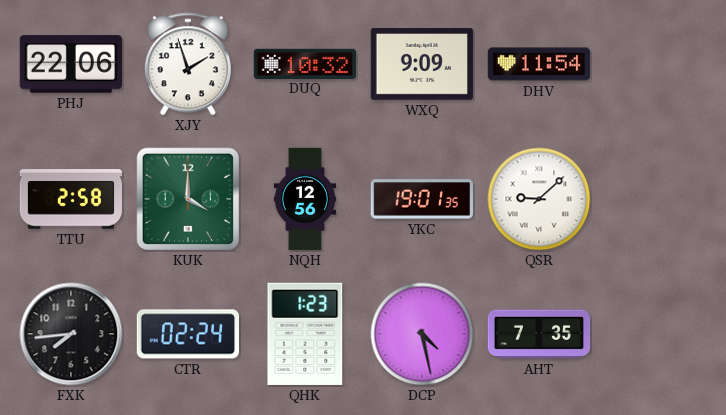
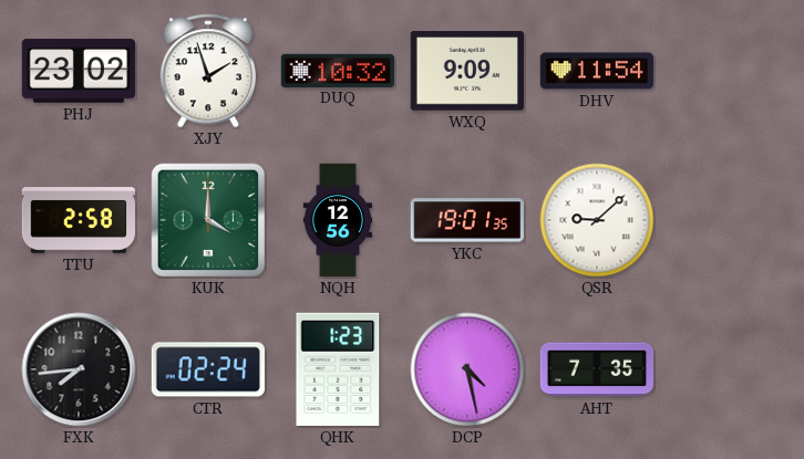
PHJ: 22:06 -> 23:02 (78, 71)
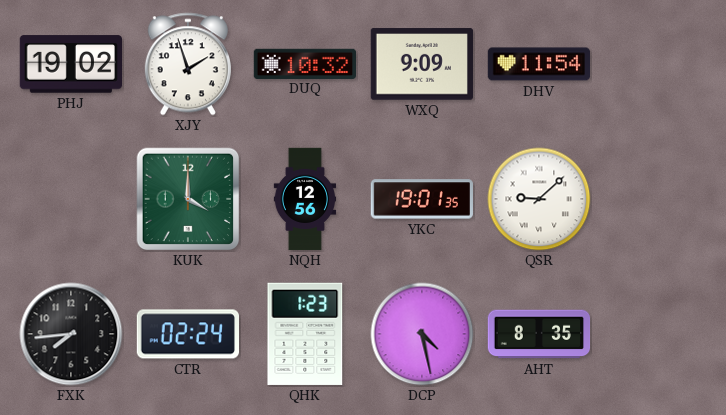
PHJ: 23:02 -> 19:02 (70, 64)
TTU: 2:58 -> none (79, 220)
AHT: 7:35 -> 8:35 (539, 334)
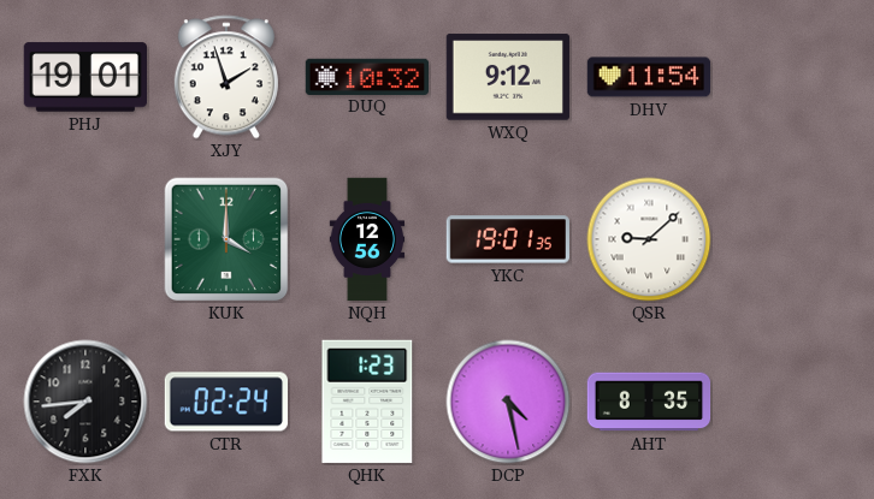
PHJ: 19:02 -> 19:01 (84, 77)
WXQ: 9:09 -> 9:12 (507, 77)
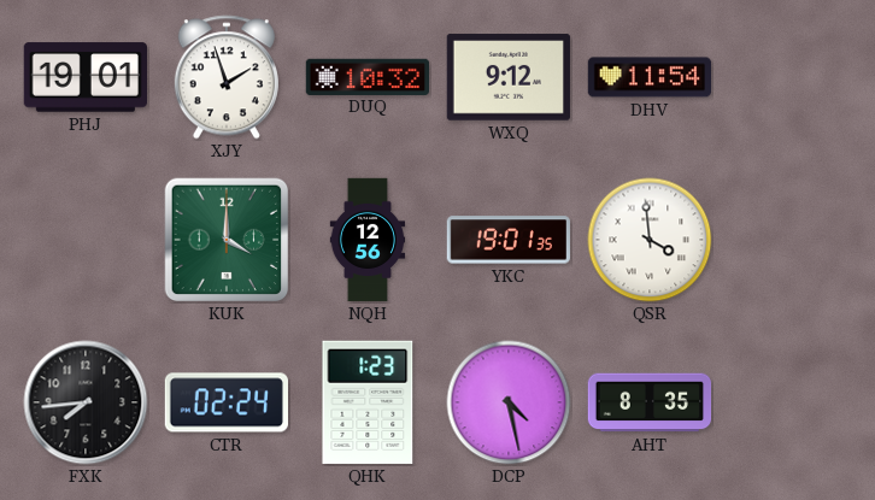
QSR: 9:08 -> 3:59 (650, 240)
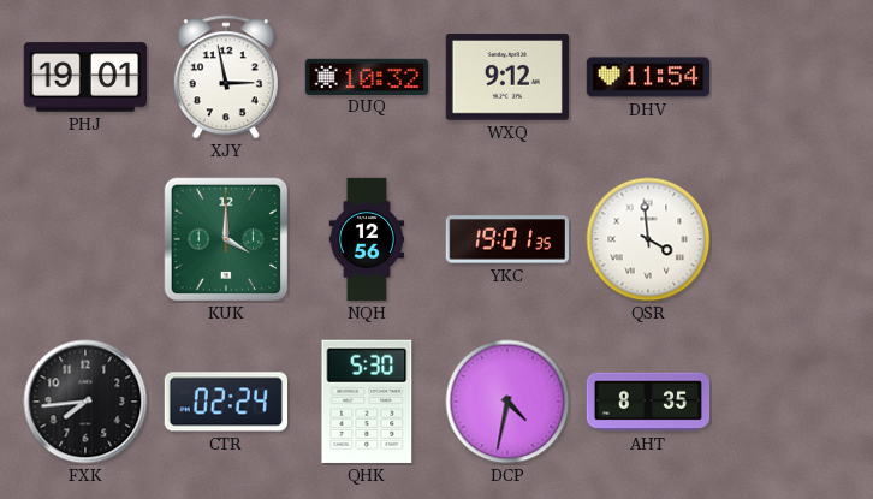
XJY: 1:57 -> 2:58 (226, 77)
QHK: 1:23 -> 5:30 (367, 402)
DCP: 4:28 -> 4:32 (507, 402)
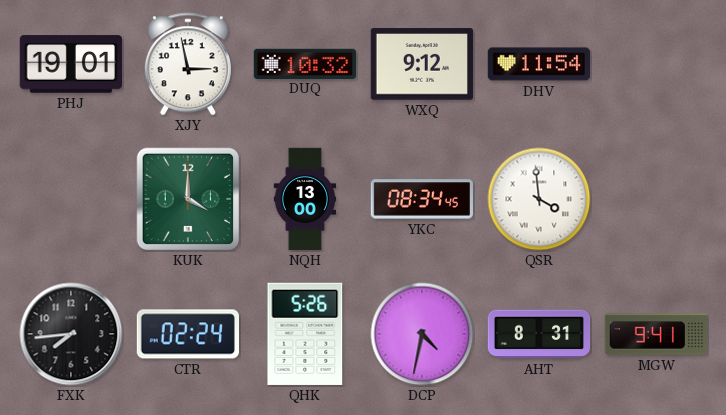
NQH: 12:56 -> 13:00 (305, 199)
YKC: 19:01 -> 08:34 (422, 199)
QHK: 5:30 -> 5:26 (305, 334)
AHT: 8:35 -> 8:31 (539, 334)
MGW: none -> 9:41 (656, 334)
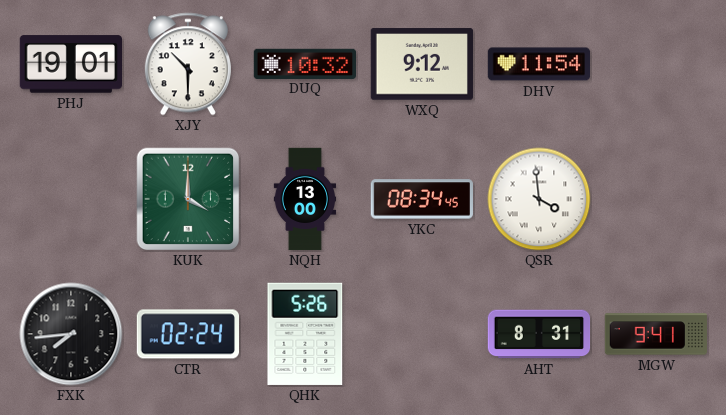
XJY: 2:58 -> 10:30 (188, 64)
DCP: 4:32 -> none (422, 334)
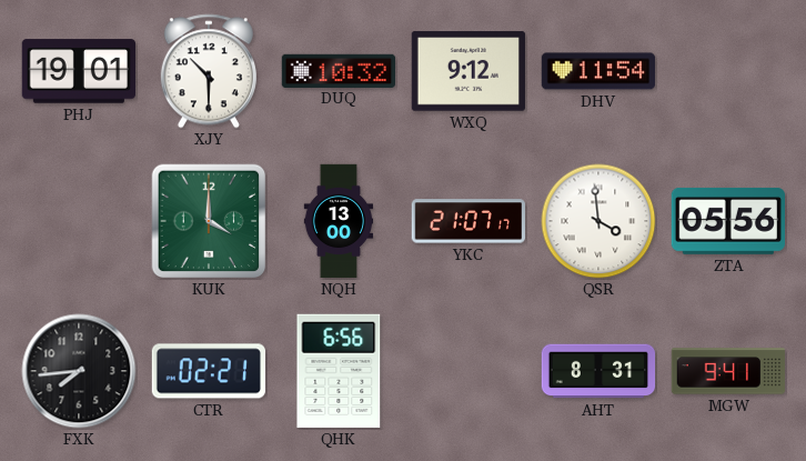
YKC: 08:34 -> 21:07 (469, 221)
ZTA: none -> 05:56 (727, 221)
CTR: 02:24 -> 02:21 (208, 371)
QHK: 5:26 -> 6:56 (339, 371)
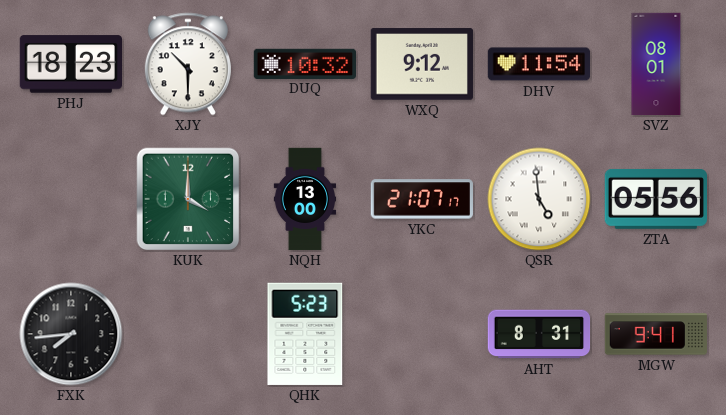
PHJ: 19:01 -> 18:23 (70, 64)
SVZ: none -> 08:01 (656, 64)
QSR: 3:59 -> 4:59 (539, 199)
CTR: 02:21 -> none (208, 371)
QHK: 6:56 -> 5:23 (305, 334)
